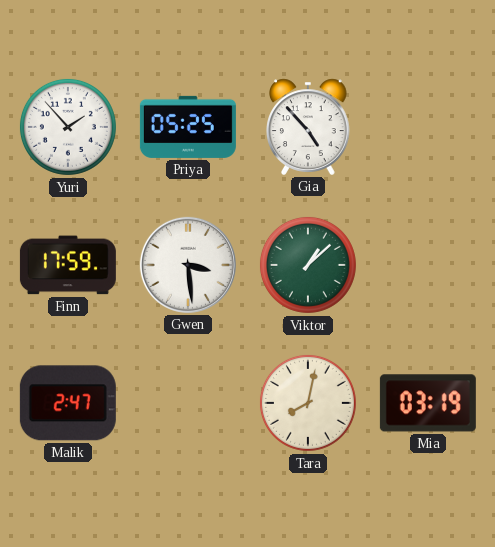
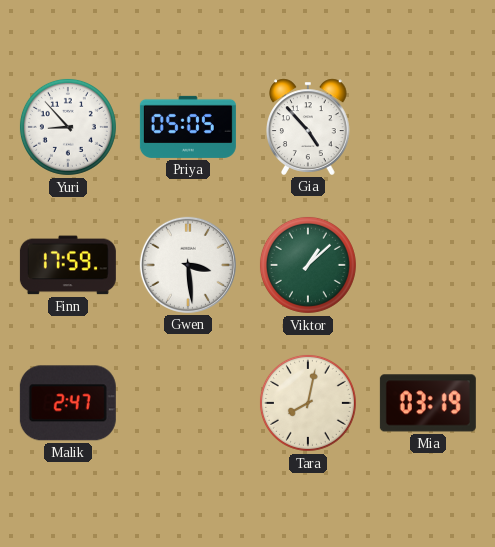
Yuri: 1:53 -> 8:53 (68, 127)
Priya: 05:25 -> 05:05 (188, 127)
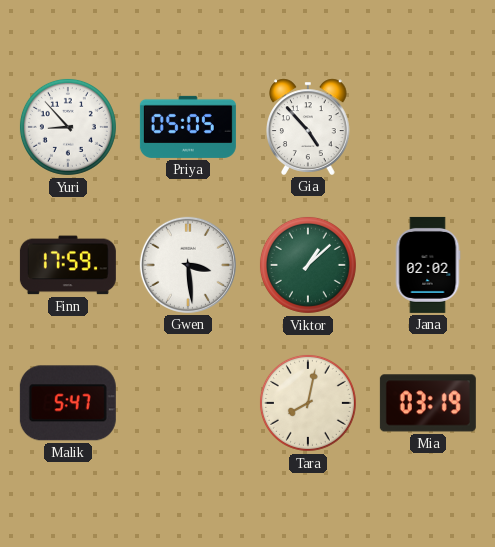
Jana: none -> 02:02 (428, 265)
Malik: 2:47 -> 5:47 (68, 403)
